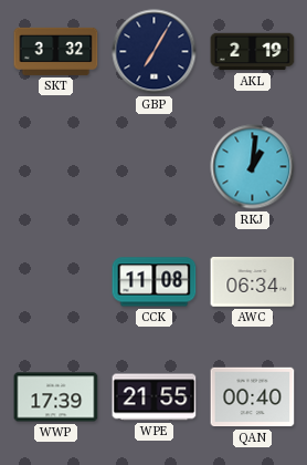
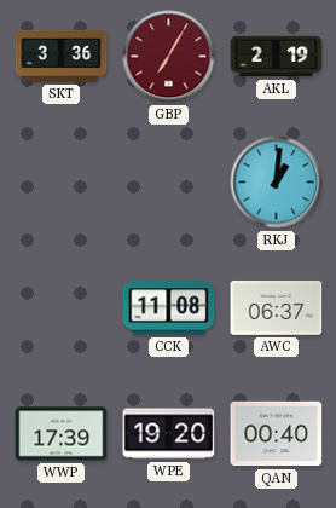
SKT: 3:32 -> 3:36 (62, 56)
GBP dial: navy -> burgundy (169, 57)
AWC: 06:34 -> 06:37 (277, 308)
WPE: 21:55 -> 19:20 (169, 434)
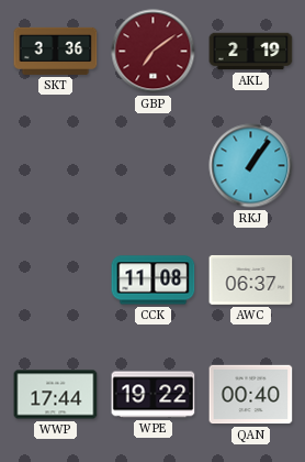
GBP: 7:05 -> 7:09 (154, 52)
RKJ: 1:01 -> 1:06 (251, 166)
WWP: 17:39 -> 17:44 (56, 395)
WPE: 19:20 -> 19:22 (154, 395)
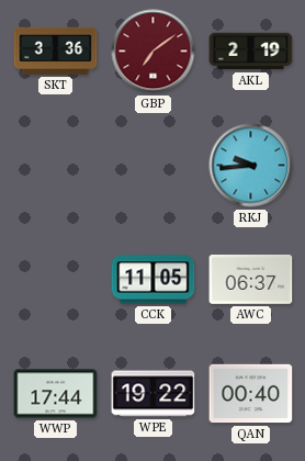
RKJ: 1:06 -> 9:44 (251, 166)
CCK: 11:08 -> 11:05 (154, 280)
